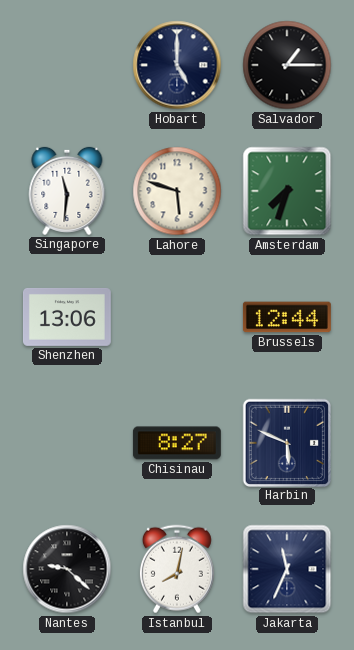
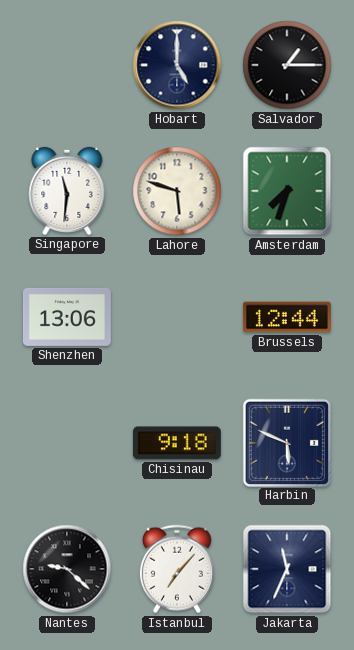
Chisinau: 8:27 -> 9:18 (177, 443)
Istanbul: 8:02 -> 7:07 (177, 569)
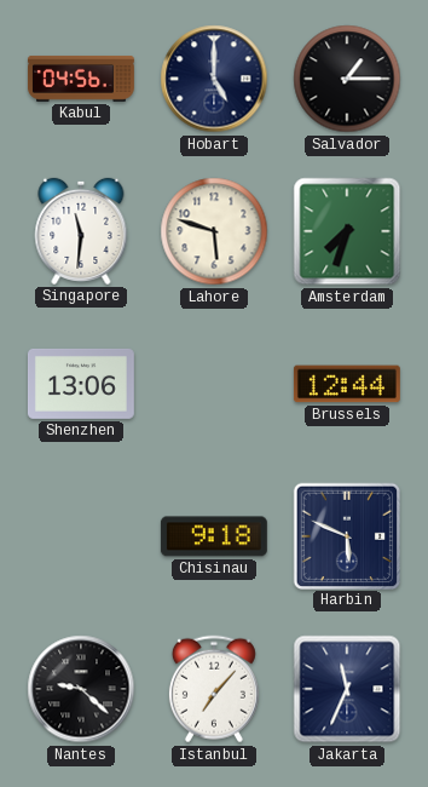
Kabul: none -> 04:56 (81, 79)
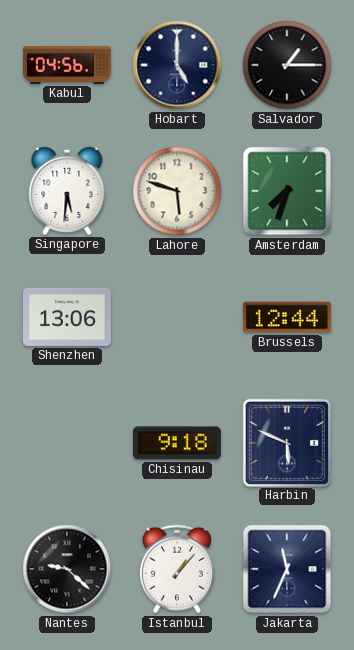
Singapore: 11:31 -> 5:31 (67, 191)
Istanbul: 7:07 -> 1:07 (177, 569)
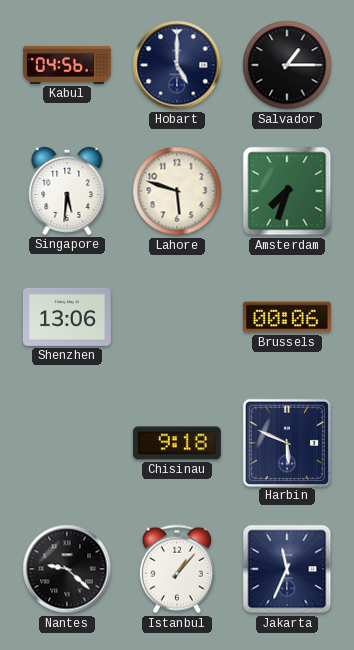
Brussels: 12:44 -> 00:06 (287, 317)
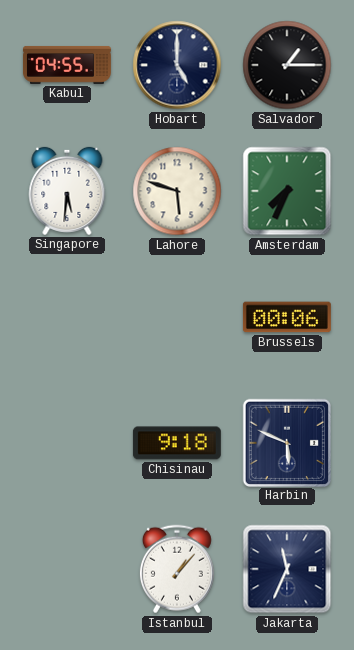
Kabul: 04:56 -> 04:55 (67, 65)
Amsterdam: 7:33 -> 7:34 (287, 191)
Shenzhen: 13:06 -> none (67, 317)
Nantes: 9:22 -> none (67, 569)
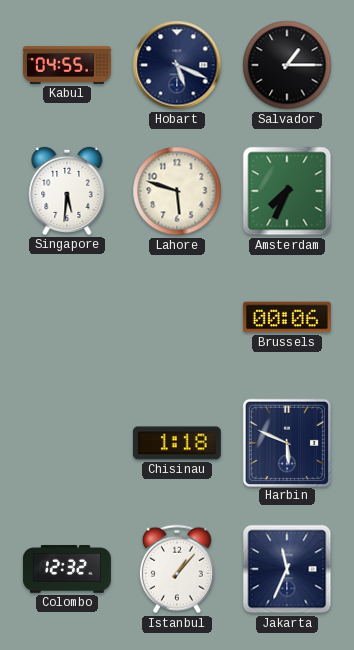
Hobart: 5:00 -> 5:19 (177, 65)
Chisinau: 9:18 -> 1:18 (177, 443)
Colombo: none -> 12:32 (67, 569)
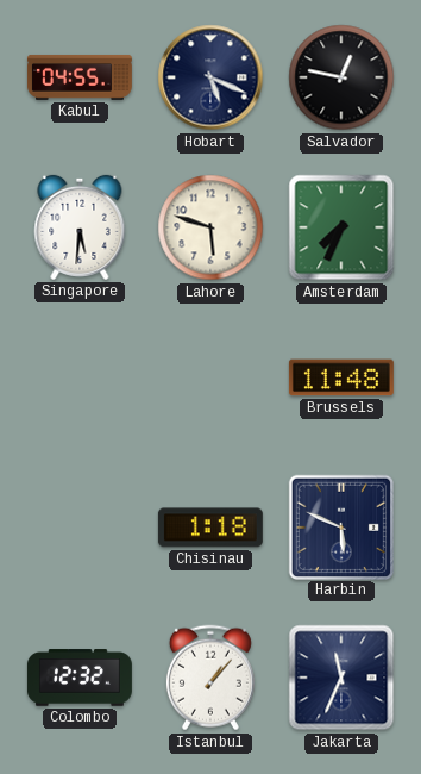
Salvador: 1:15 -> 12:47 (341, 77)
Brussels: 00:06 -> 11:48 (341, 377)
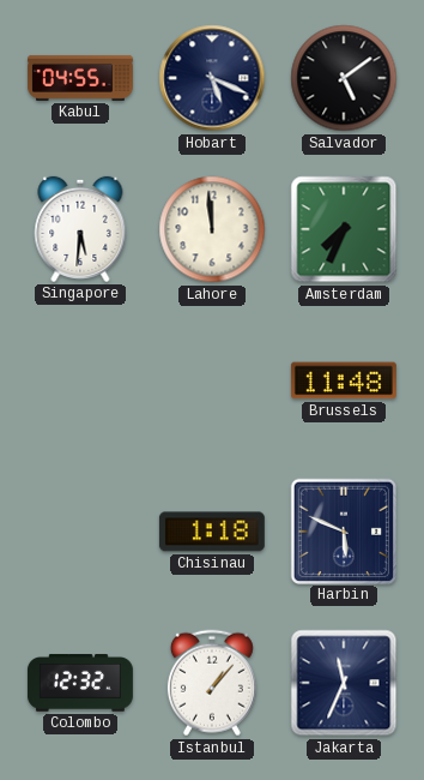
Salvador: 12:47 -> 5:09 (344, 78)
Lahore: 5:48 -> 11:59 (212, 229)
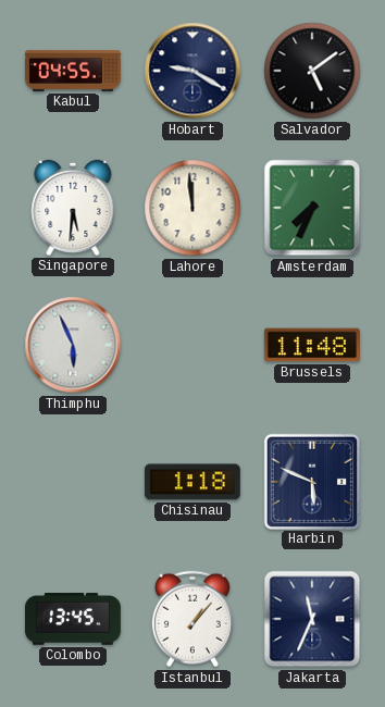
Hobart: 5:19 -> 9:20 (192, 71)
Thimphu: none -> 5:56 (73, 345)
Colombo: 12:32 -> 13:45 (73, 619)
